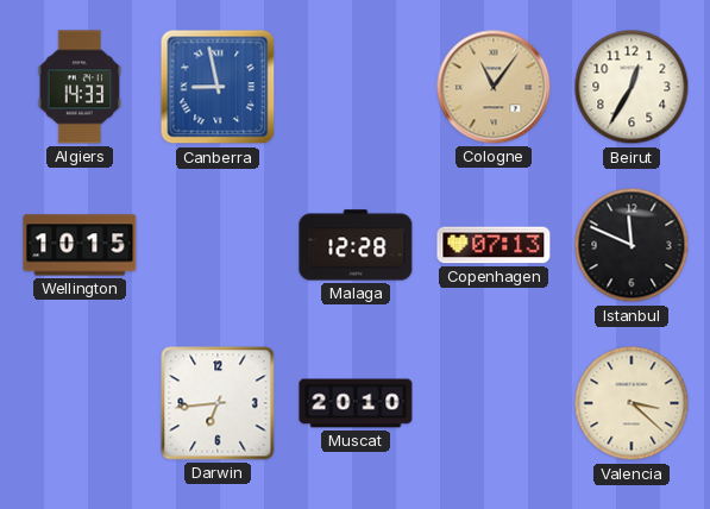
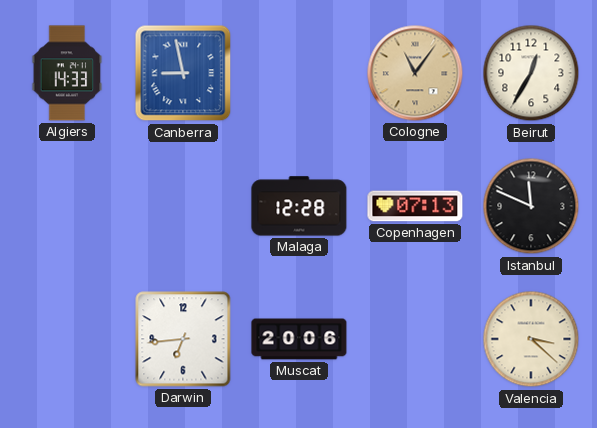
Wellington: 10:15 -> none (80, 245)
Muscat: 20:10 -> 20:06 (299, 339)
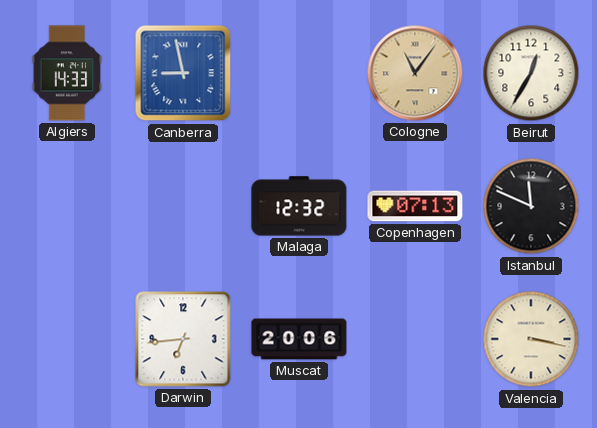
Malaga: 12:28 -> 12:32 (299, 206)
Valencia: 3:22 -> 3:17 (531, 339)
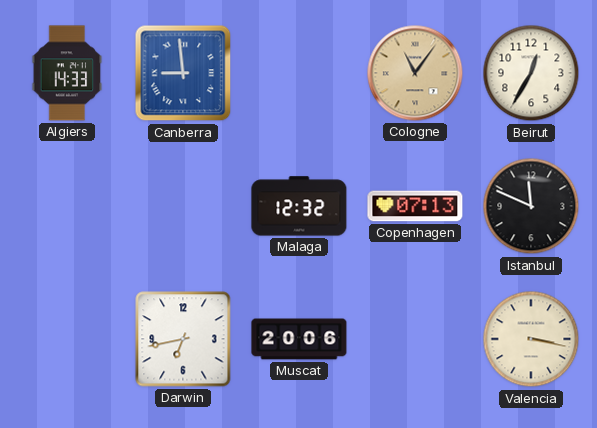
Canberra: 8:58 -> 8:59 (183, 73)
Darwin: 6:44 -> 6:43 (183, 339)
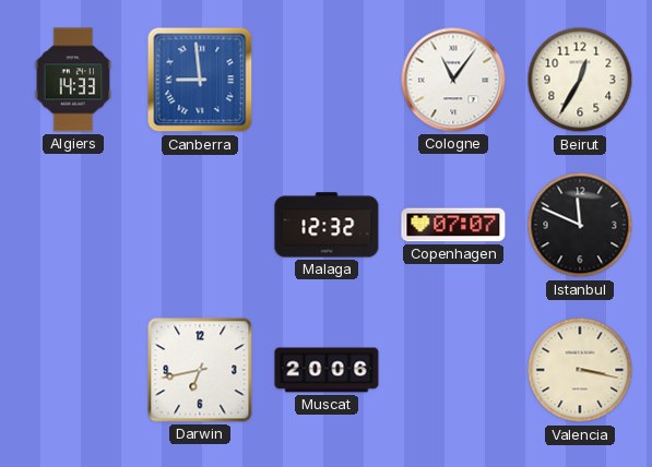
Cologne dial: champagne -> white (453, 80)
Copenhagen: 07:13 -> 07:07 (453, 225)
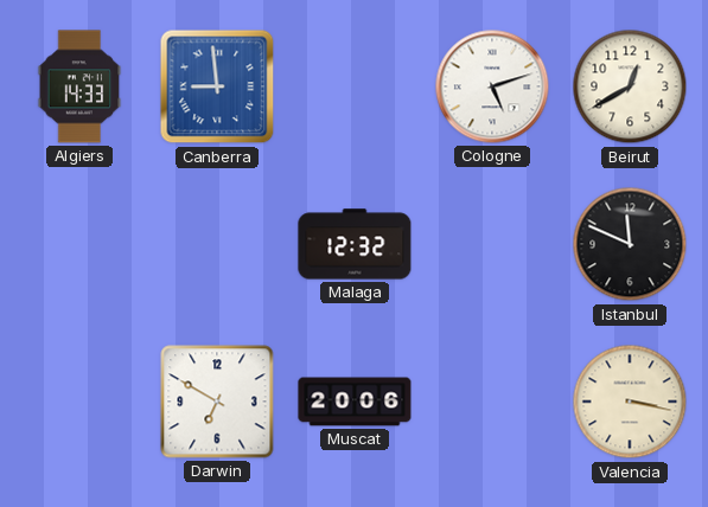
Cologne: 11:06 -> 5:12 (492, 86)
Beirut: 12:35 -> 12:40 (630, 86)
Copenhagen: 07:07 -> none (453, 225)
Darwin: 6:43 -> 6:50 (217, 402)
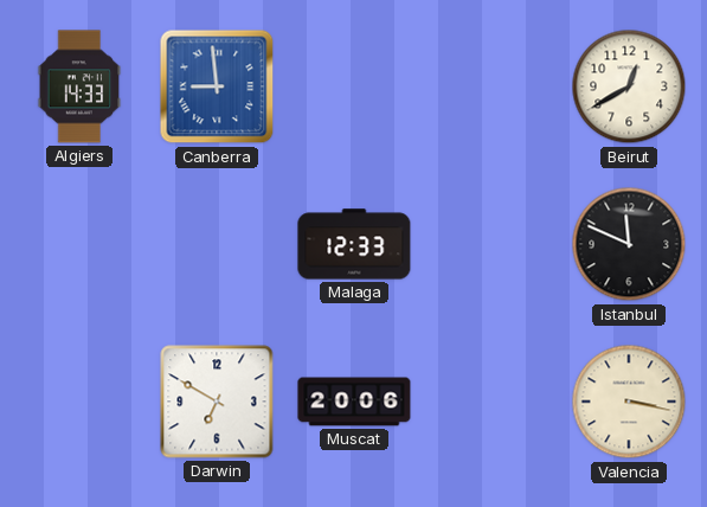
Cologne: 5:12 -> none (492, 86)
Malaga: 12:32 -> 12:33 (354, 244)
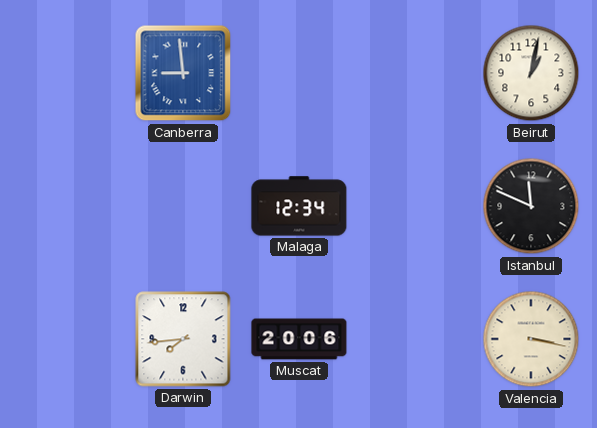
Algiers: 14:33 -> none (79, 86)
Beirut: 12:40 -> 1:02 (531, 73)
Malaga: 12:33 -> 12:34 (299, 206)
Darwin: 6:50 -> 7:44 (183, 339)
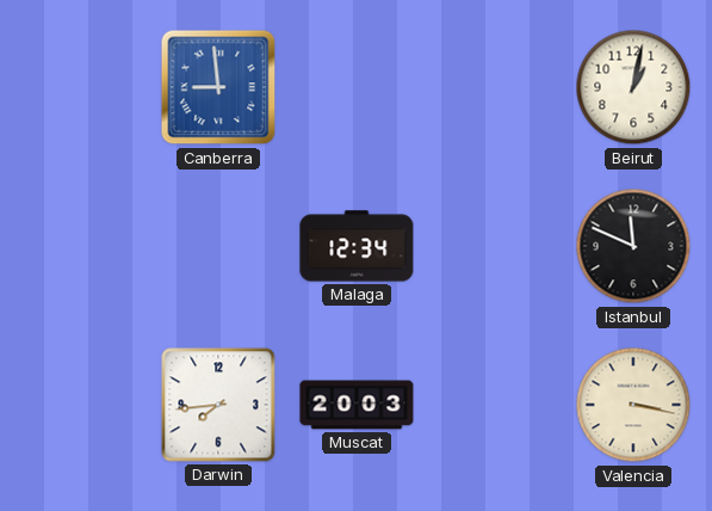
Muscat: 20:06 -> 20:03 (357, 405)
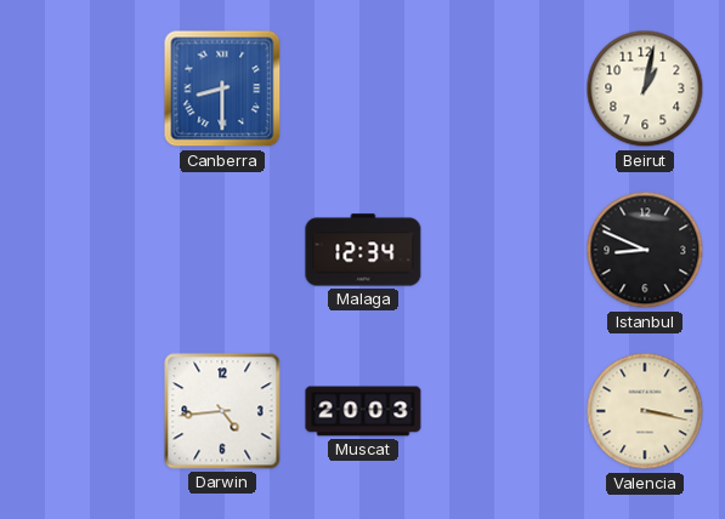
Canberra: 8:59 -> 8:30 (222, 89)
Istanbul: 11:49 -> 8:49 (645, 250)
Darwin: 7:44 -> 4:44 (222, 411)
